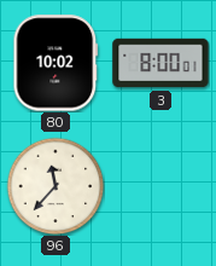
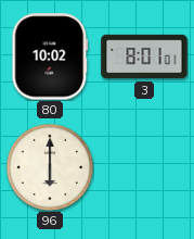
3: 8:00 -> 8:01 (144, 56)
96: 11:37 -> 6:00 (50, 167)
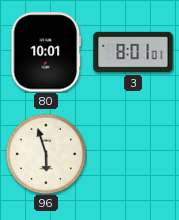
80: 10:02 -> 10:01 (46, 52)
96: 6:00 -> 5:57 (46, 154)
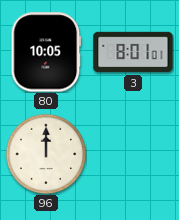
80: 10:01 -> 10:05 (46, 52)
96: 5:57 -> 12:00 (46, 154)
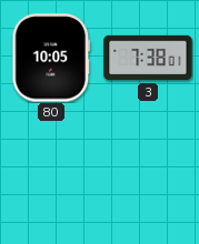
3: 8:01 -> 7:38 (148, 58)
96: 12:00 -> none (46, 154)
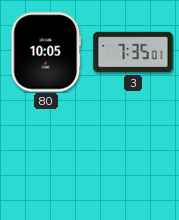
3: 7:38 -> 7:35 (133, 52)
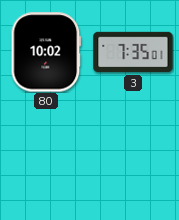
80: 10:05 -> 10:02 (46, 52)
